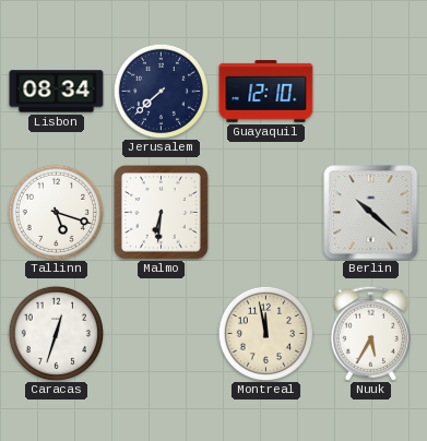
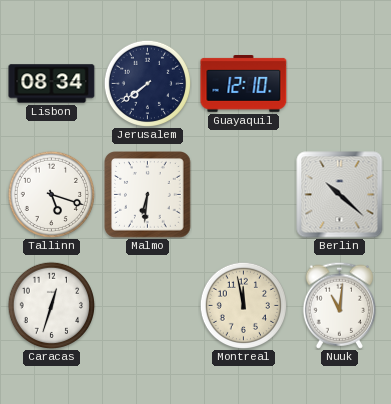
Jerusalem: 7:38 -> 7:39 (147, 83)
Nuuk: 5:35 -> 11:01 (339, 305)
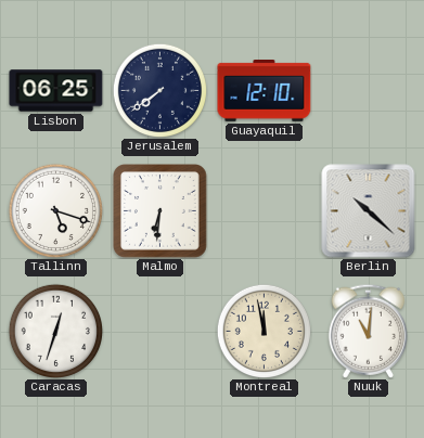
Lisbon: 08:34 -> 06:25 (56, 91)
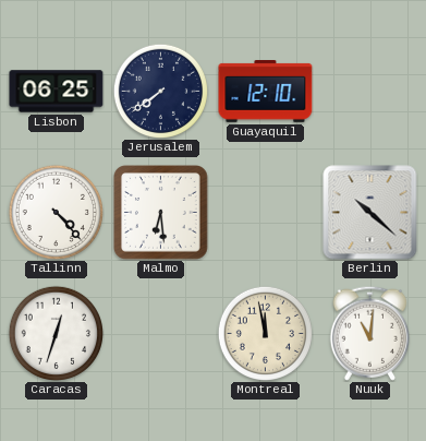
Tallinn: 5:18 -> 4:23 (56, 212)
Malmo: 6:31 -> 6:29 (161, 213)
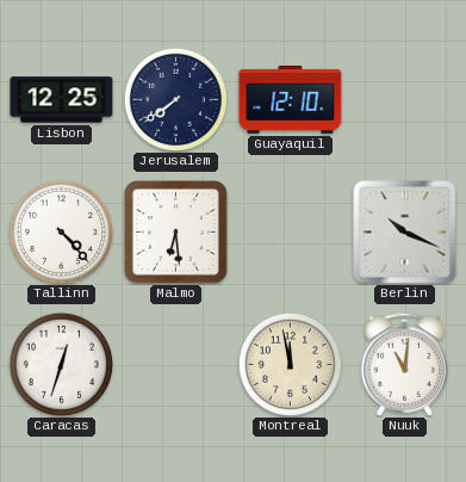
Lisbon: 06:25 -> 12:25 (62, 100)
Berlin: 10:22 -> 10:19 (405, 233)
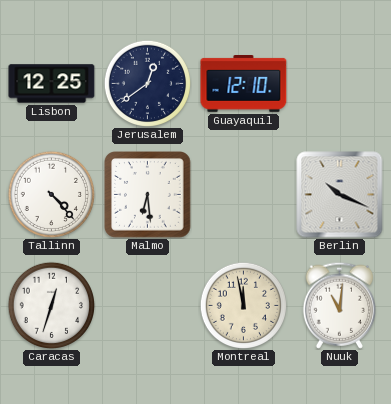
Jerusalem: 7:39 -> 12:39 (147, 83)
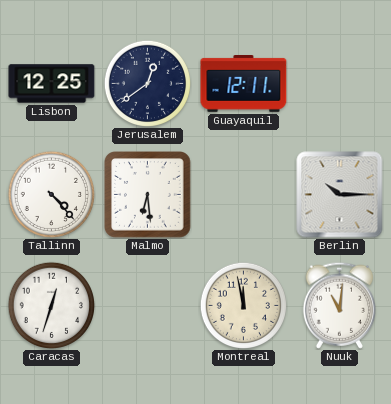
Guayaquil: 12:10 -> 12:11 (244, 84)
Berlin: 10:19 -> 10:15 (340, 195)
